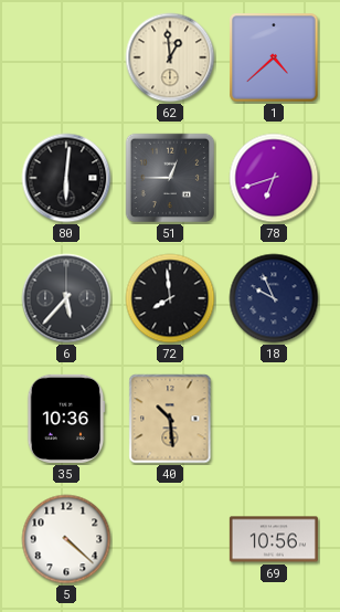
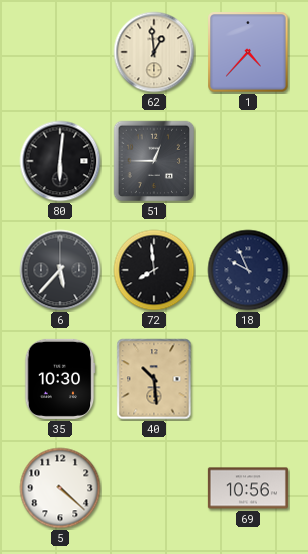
1: 4:38 -> 4:37 (248, 52)
78: 6:42 -> none (274, 178)
35: 10:36 -> 10:30 (60, 379)
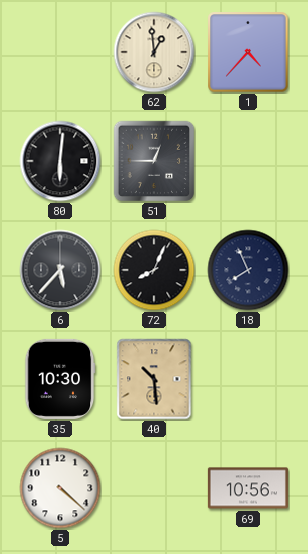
72: 7:59 -> 8:04 (154, 270)
18: 9:56 -> 7:56 (248, 270)
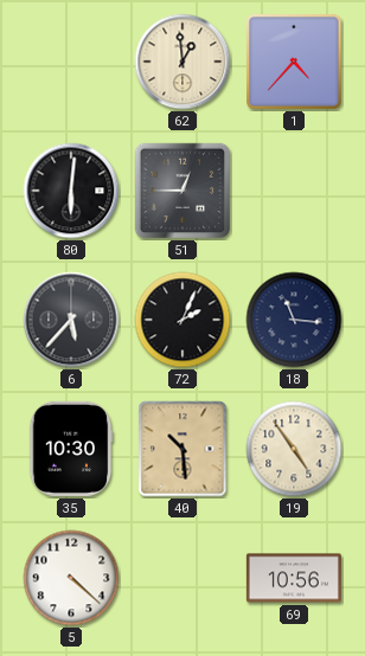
72: 8:04 -> 2:04 (182, 320)
18: 7:56 -> 11:16 (294, 320)
19: none -> 4:54 (294, 449)
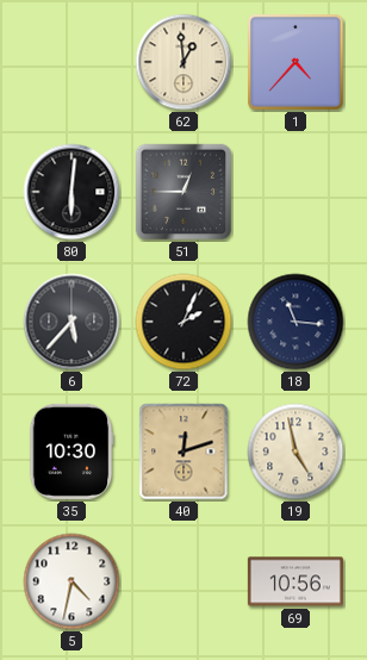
40: 10:29 -> 12:12 (183, 452)
19: 4:54 -> 4:58 (296, 452)
5: 4:22 -> 4:32 (71, 581)
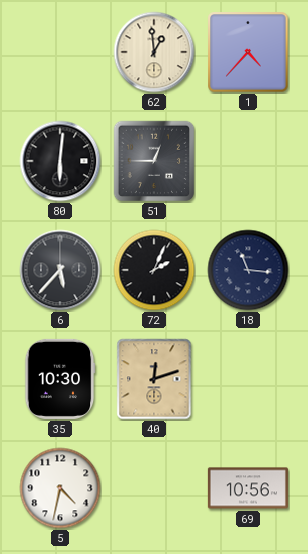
19: 4:58 -> none (296, 452)
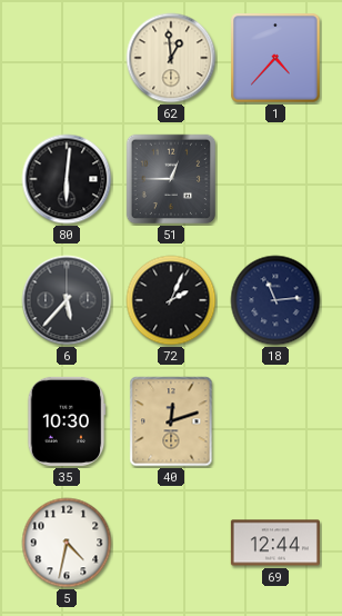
18: 11:16 -> 11:14 (275, 300)
69: 10:56 -> 12:44 (275, 543)
